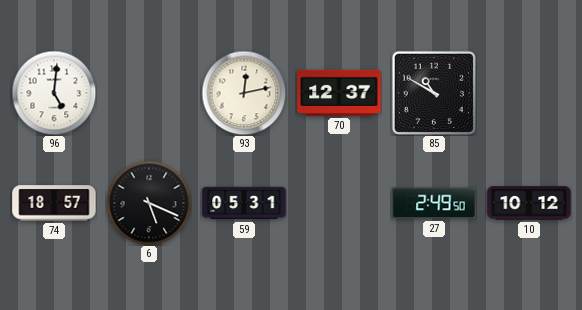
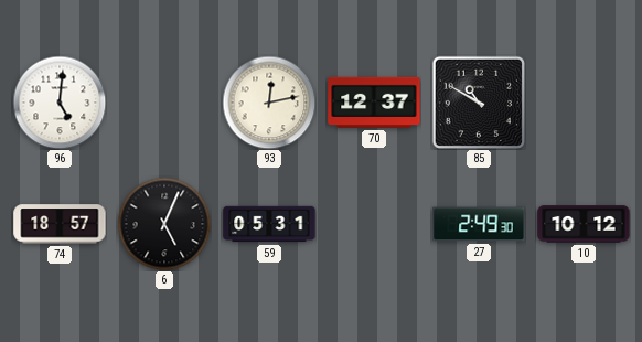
6: 5:19 -> 5:04 (164, 224)
27: 2:49:50 -> 2:49:30 (479, 224)
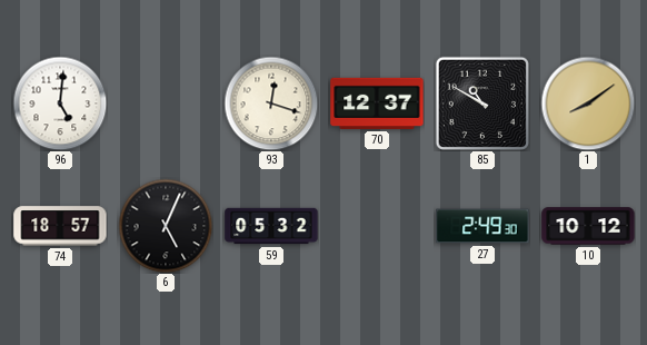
93: 12:13 -> 12:18 (271, 103)
1: none -> 8:09 (588, 103)
59: 05:31 -> 05:32 (271, 226)
